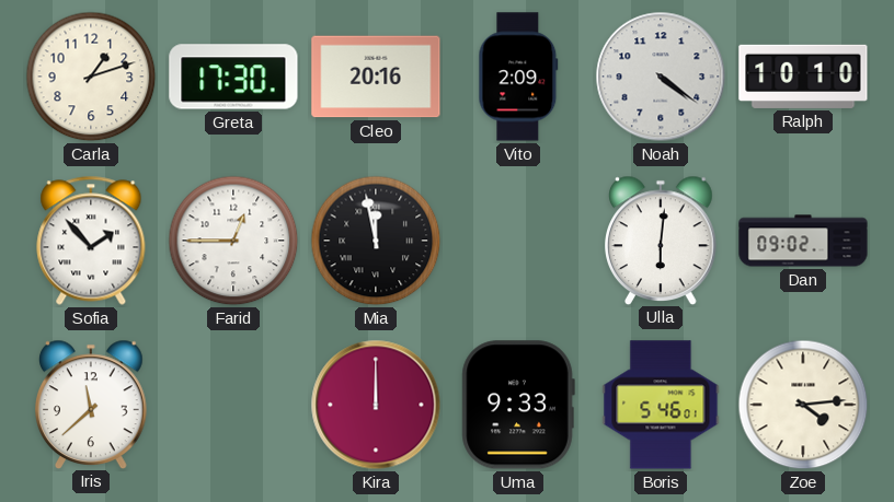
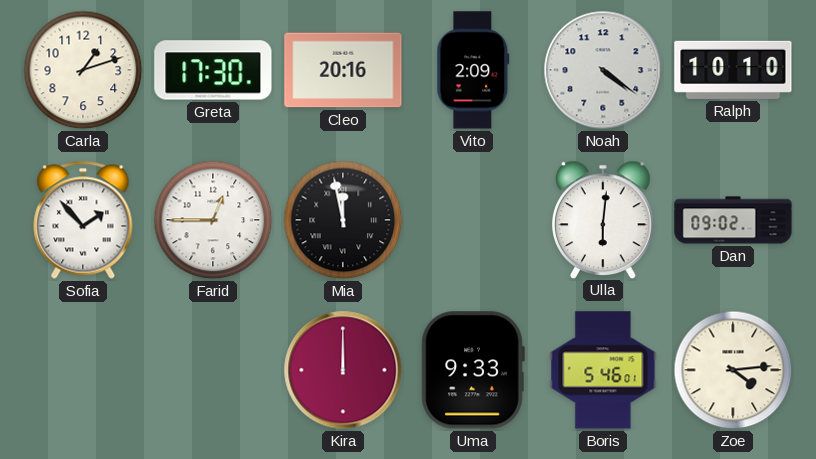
Iris: 11:38 -> none (92, 404)
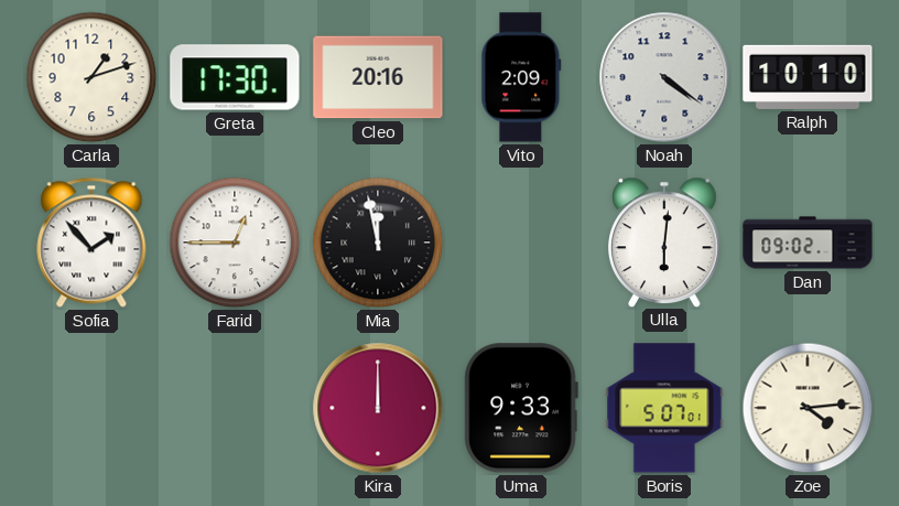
Boris: 5:46 -> 5:07 (664, 408)
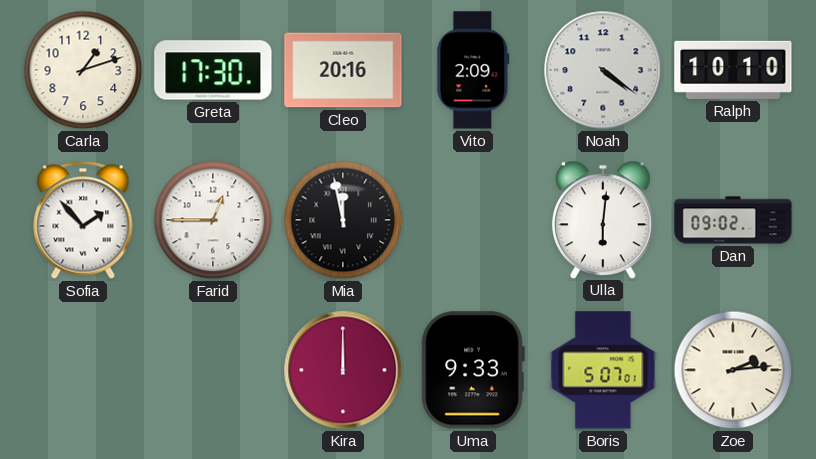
Zoe: 4:14 -> 2:14 (733, 370)
